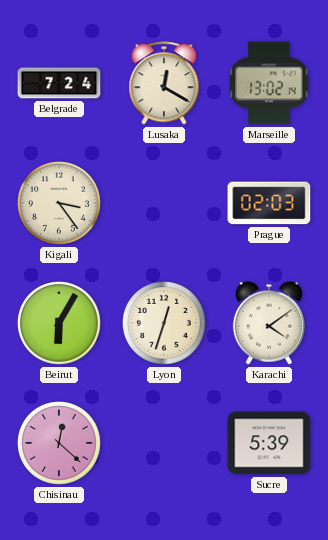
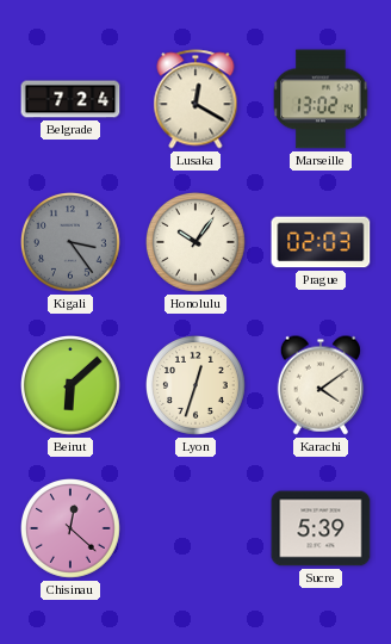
Kigali dial: cream -> grey (72, 243)
Honolulu: none -> 10:06 (197, 243)
Beirut: 6:05 -> 6:08 (72, 386)
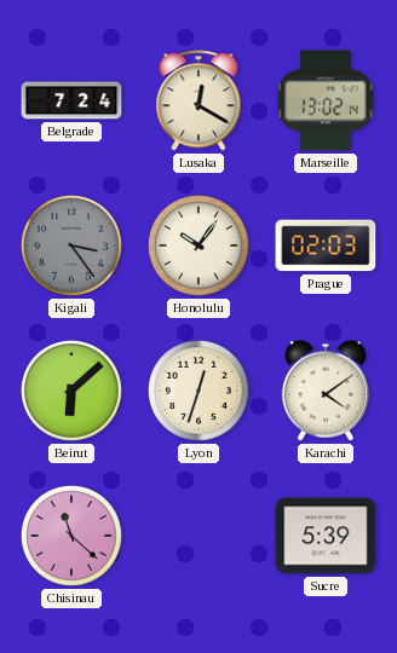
Chisinau: 12:22 -> 11:22 (73, 537)
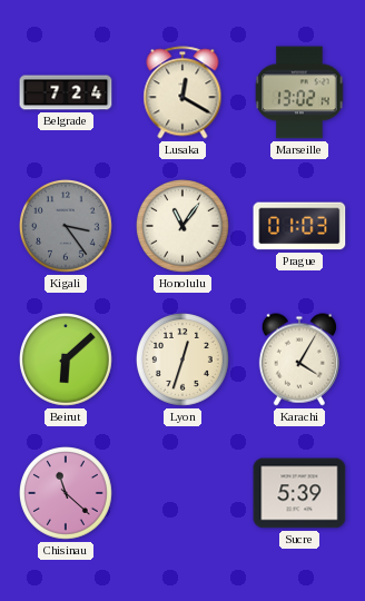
Honolulu: 10:06 -> 11:06 (184, 227)
Prague: 02:03 -> 01:03 (299, 226)
Karachi: 4:09 -> 4:05 (299, 359)
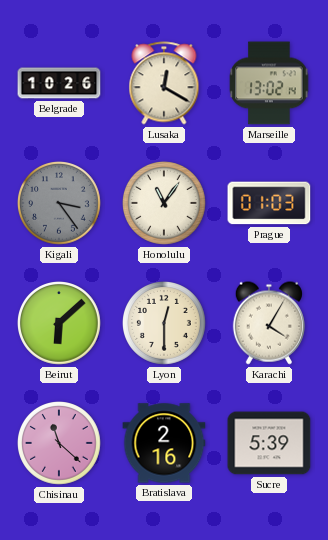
Belgrade: 7:24 -> 10:26 (59, 83)
Lyon: 12:33 -> 12:30 (165, 324)
Bratislava: none -> 2:16 (164, 443)
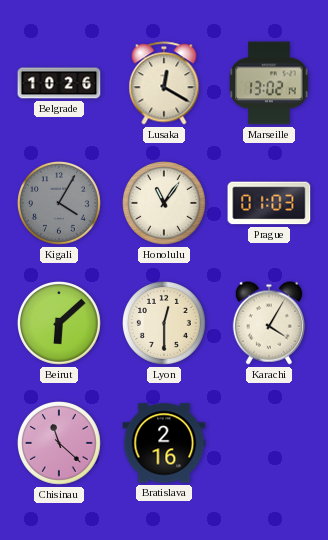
Kigali: 3:24 -> 4:05 (60, 204)
Sucre: 5:39 -> none (269, 443)
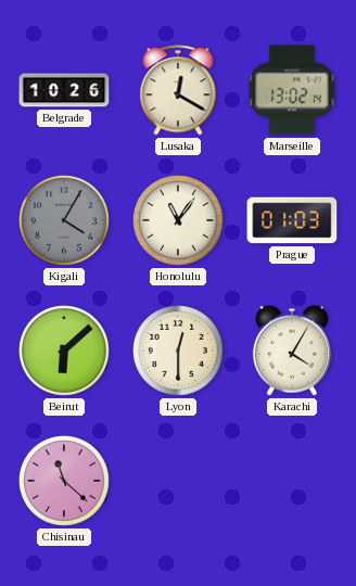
Bratislava: 2:16 -> none (164, 443)
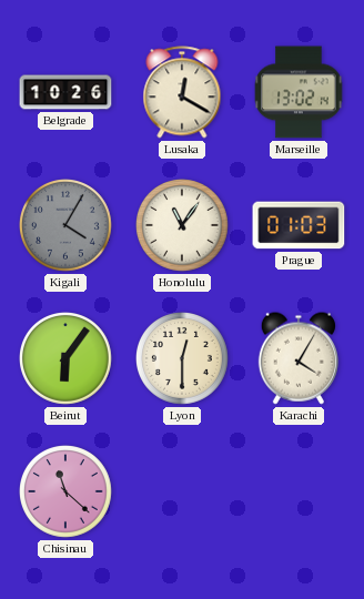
Beirut: 6:08 -> 6:06 (67, 359)
